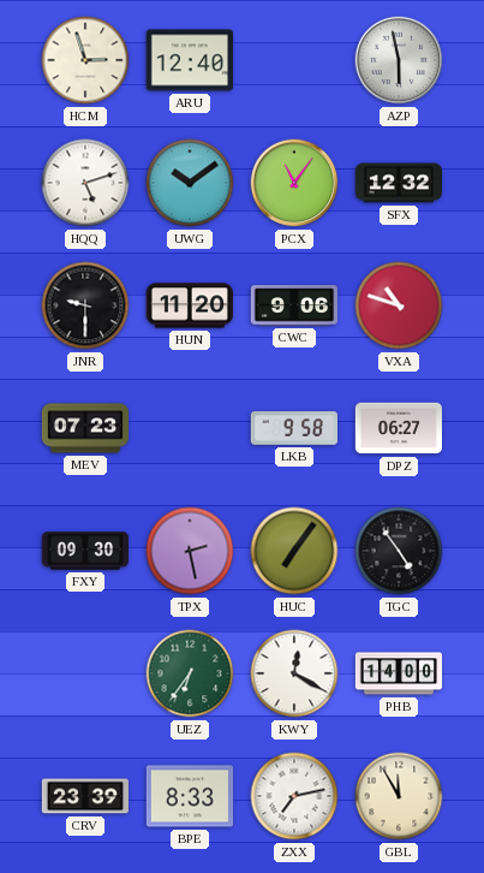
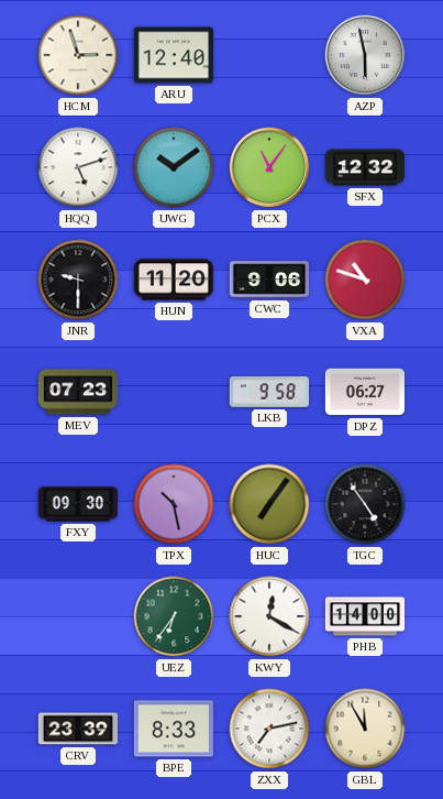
TPX: 2:28 -> 10:28 (174, 504)
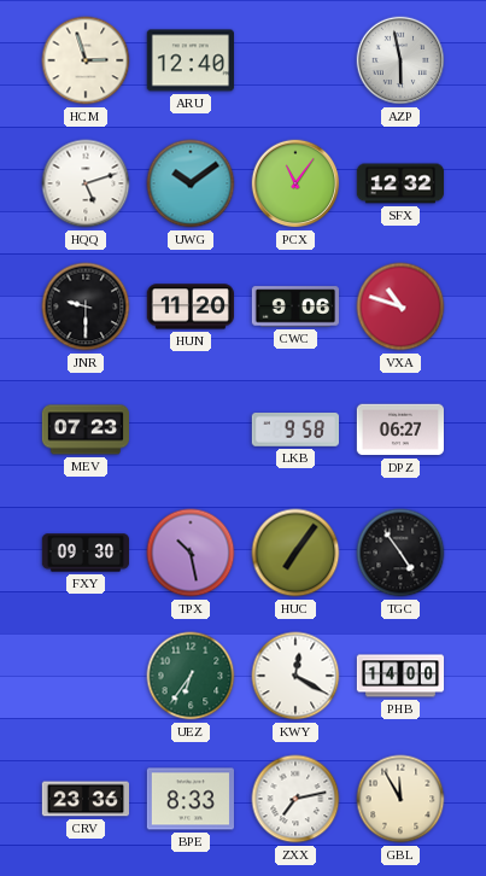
CRV: 23:39 -> 23:36 (84, 799)
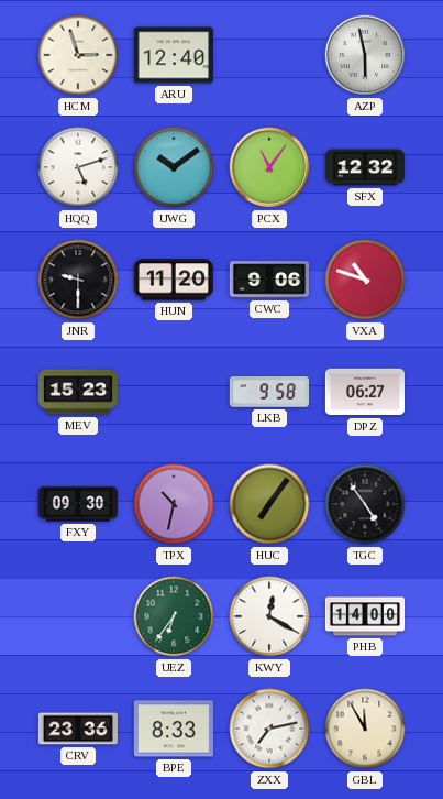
MEV: 07:23 -> 15:23 (77, 392)
TPX: 10:28 -> 10:32 (174, 504)
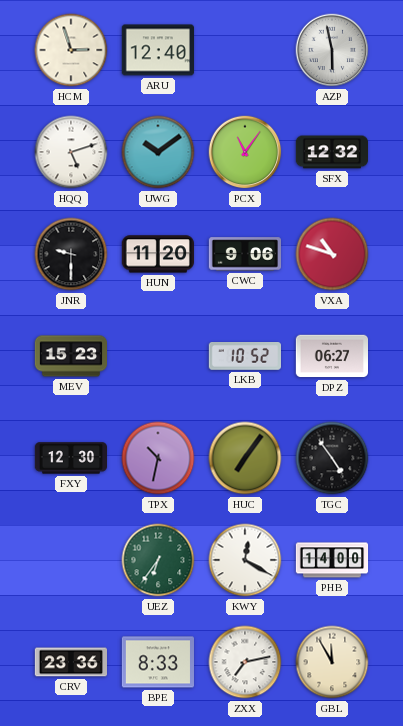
LKB: 9:58 -> 10:52 (244, 357)
FXY: 09:30 -> 12:30 (71, 458)
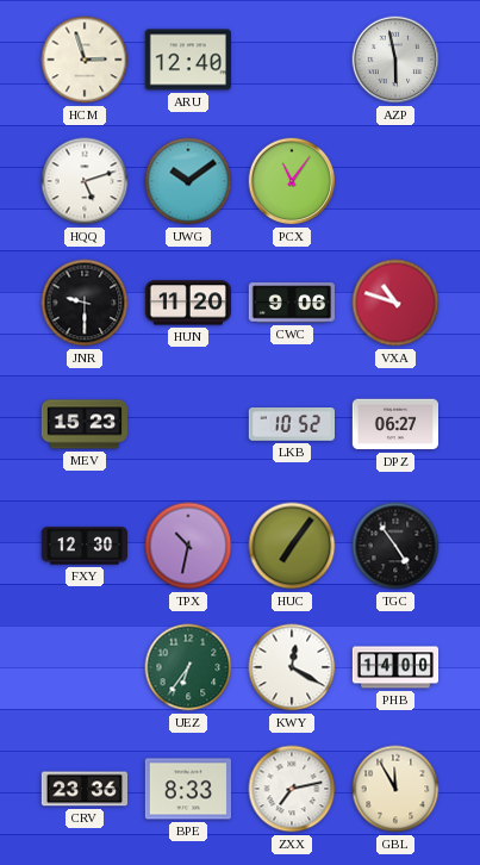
SFX: 12:32 -> none (331, 152)
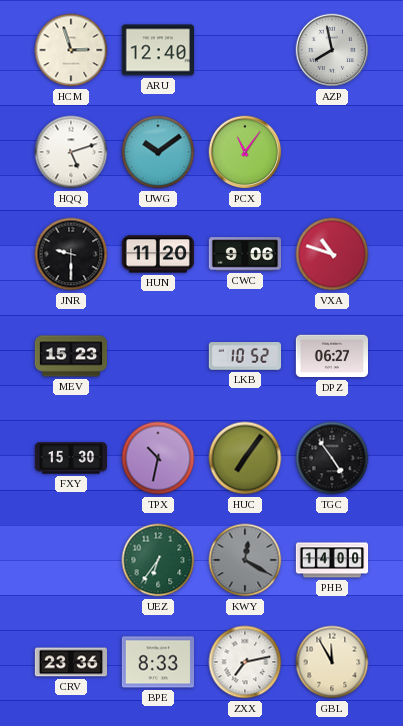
AZP: 5:58 -> 7:58 (332, 50)
FXY: 12:30 -> 15:30 (71, 458)
KWY dial: white -> grey (245, 560)
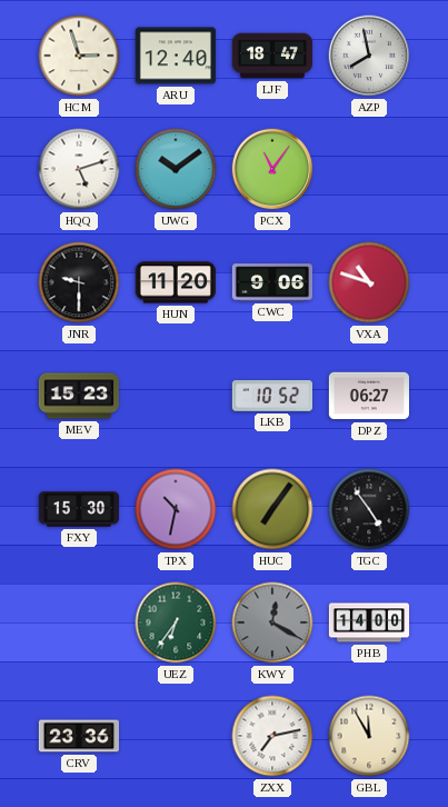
LJF: none -> 18:47 (271, 56)
BPE: 8:33 -> none (157, 662)
